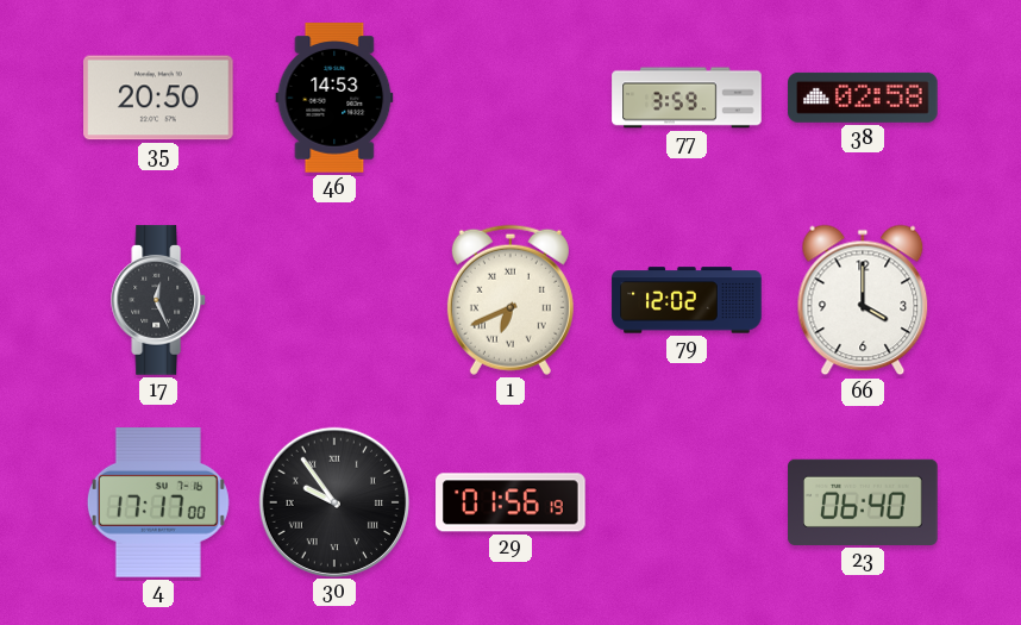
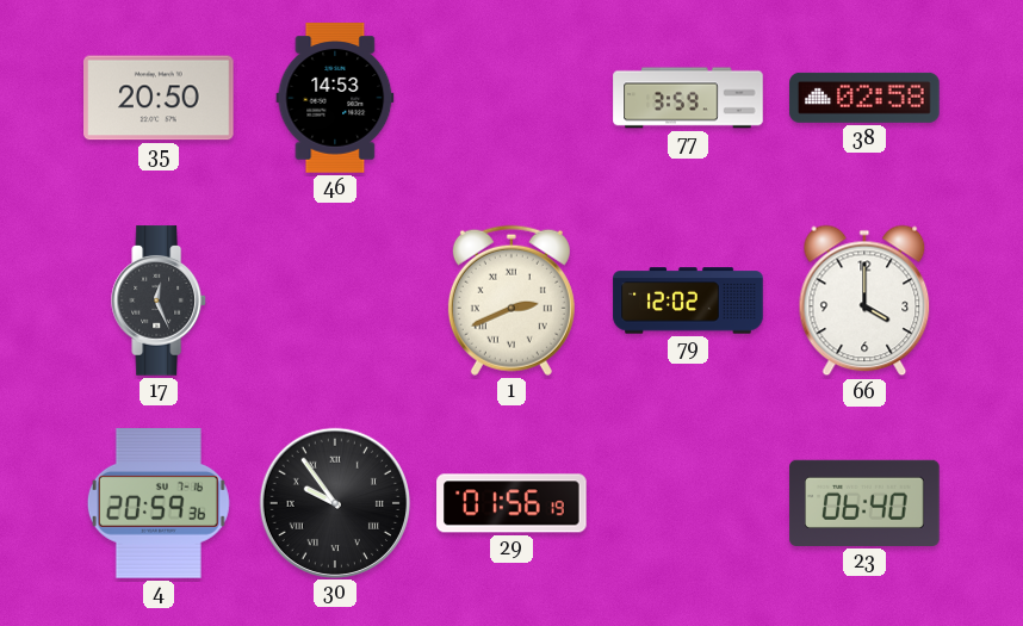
1: 6:41 -> 2:41 (511, 300)
4: 17:17 -> 20:59 (159, 504)
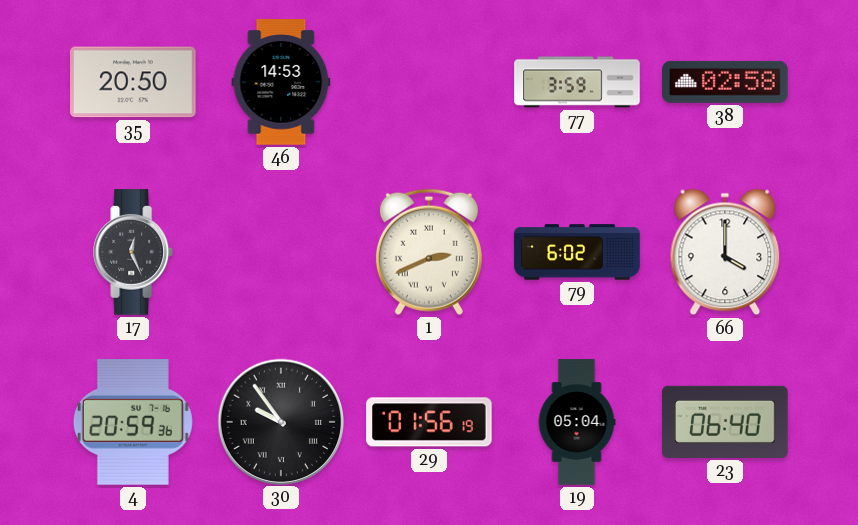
79: 12:02 -> 6:02 (577, 252)
19: none -> 05:04 (577, 422)
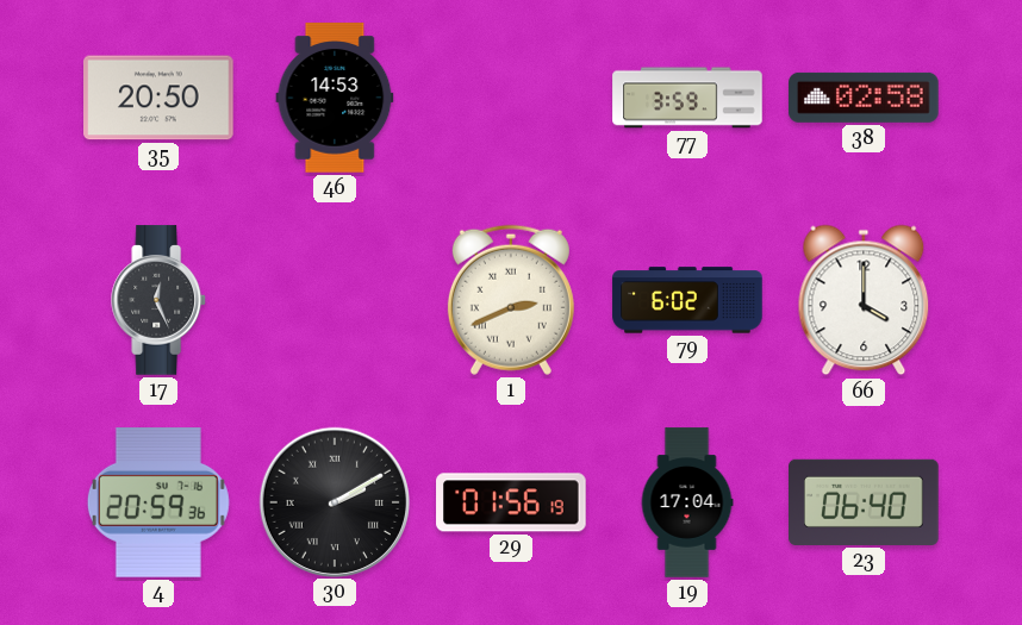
30: 9:54 -> 2:10 (334, 501)
19: 05:04 -> 17:04 (687, 502)
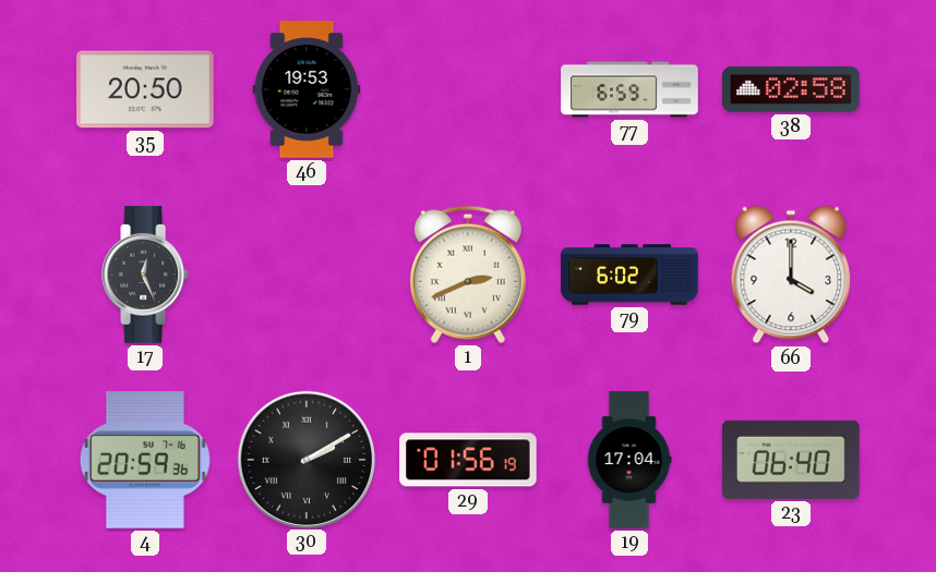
46: 14:53 -> 19:53 (307, 89)
77: 3:59 -> 6:59 (629, 89)
